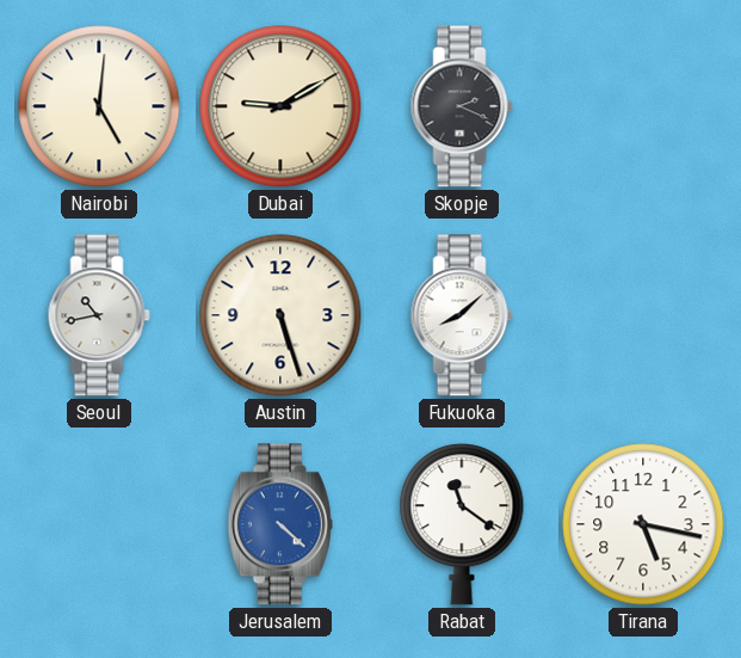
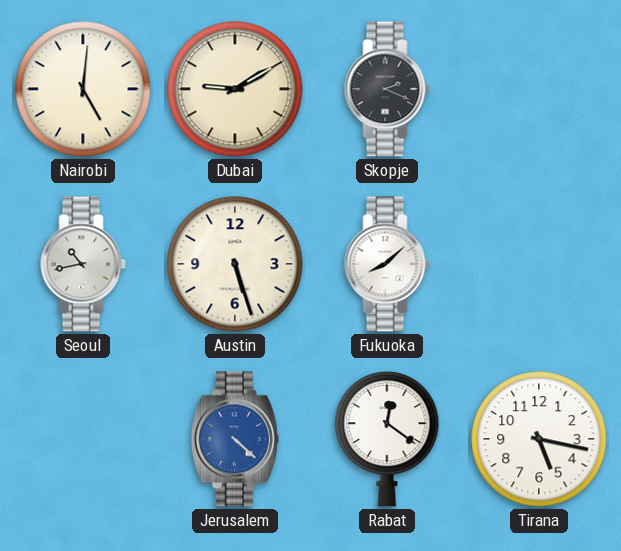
Rabat: 11:21 -> 12:21 (387, 439)
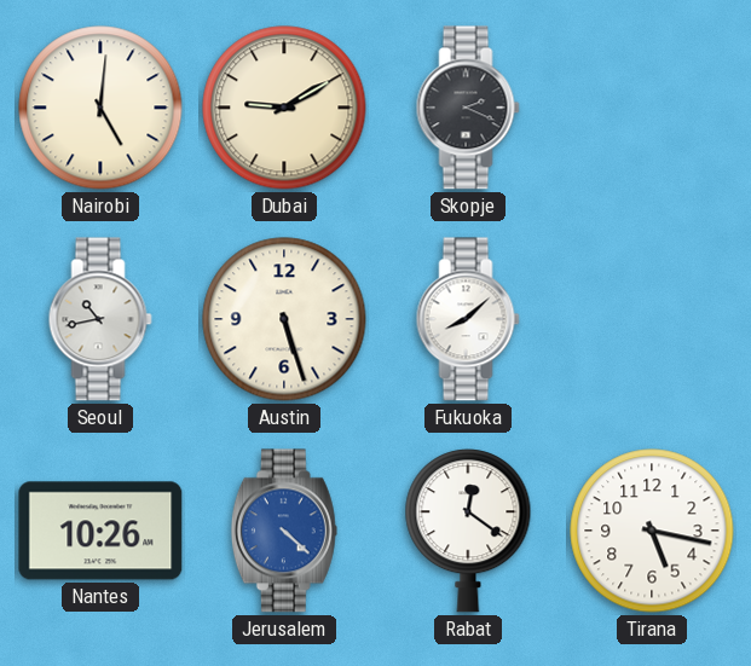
Nantes: none -> 10:26 (100, 531)
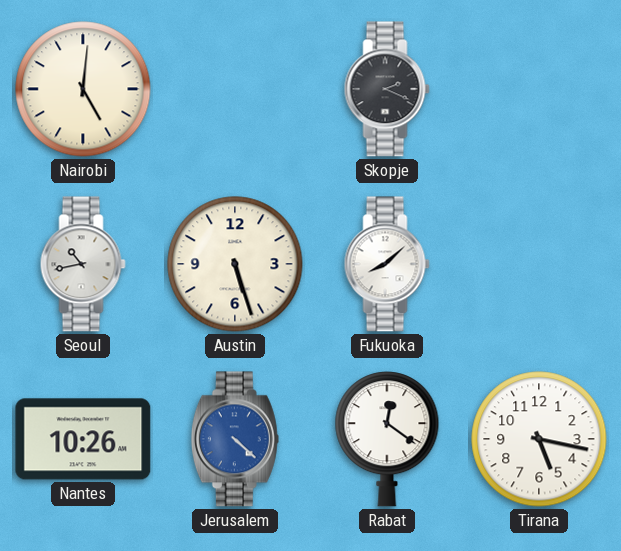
Dubai: 9:10 -> none (284, 108)
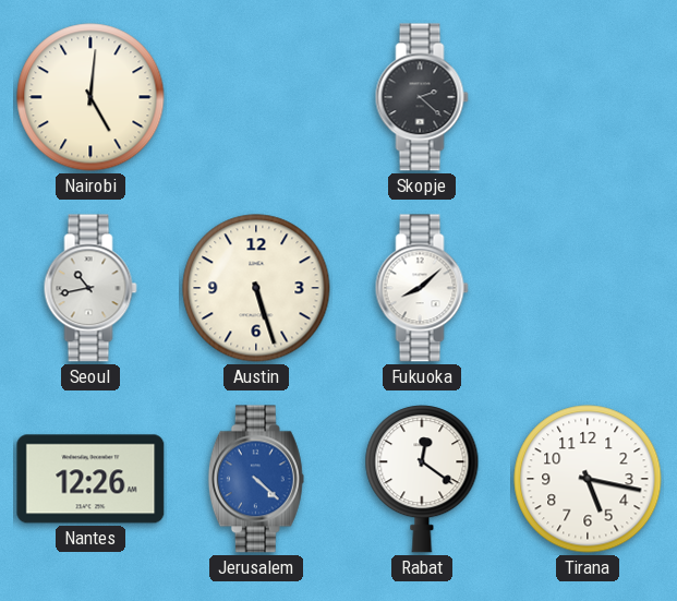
Skopje: 2:19 -> 2:22 (422, 97)
Nantes: 10:26 -> 12:26 (90, 479)
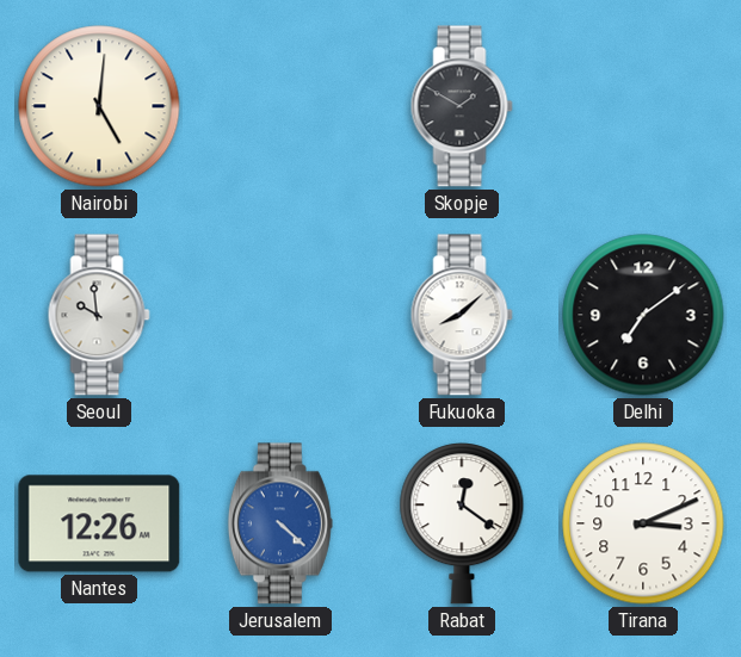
Skopje: 2:22 -> 1:50 (462, 106)
Seoul: 10:43 -> 9:59 (99, 315)
Austin: 5:27 -> none (256, 288)
Delhi: none -> 7:09 (643, 315)
Tirana: 5:17 -> 3:11 (643, 523)
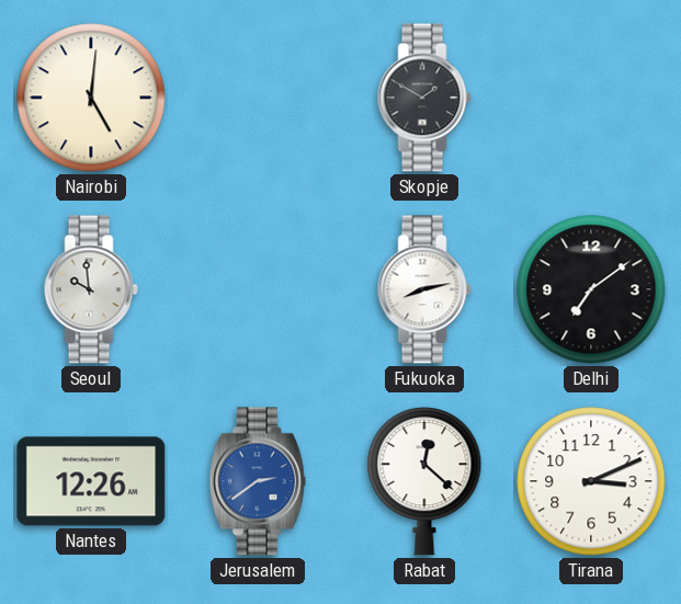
Fukuoka: 8:08 -> 8:13 (424, 289)
Jerusalem: 4:22 -> 2:39 (258, 481)
Rabat: 12:21 -> 12:22 (424, 481)
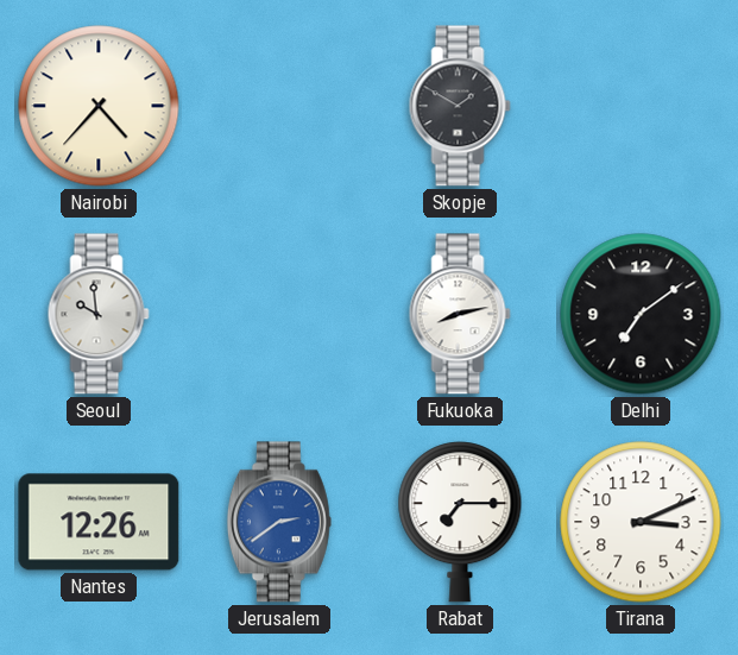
Nairobi: 5:01 -> 4:37 (99, 106)
Rabat: 12:22 -> 7:15 (460, 522)
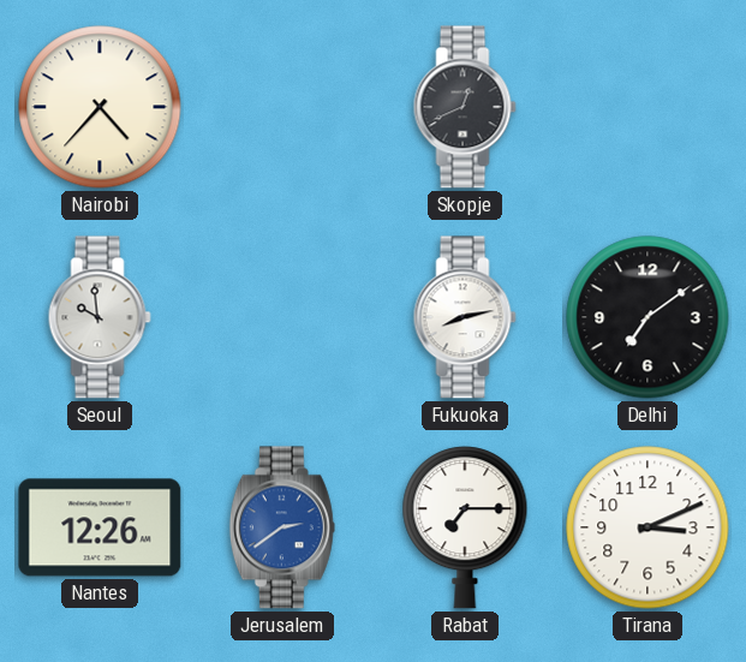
Skopje: 1:50 -> 12:41 (465, 107)
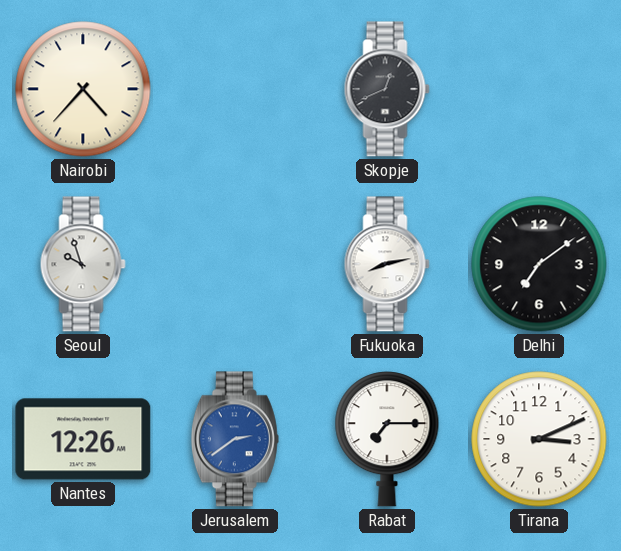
Seoul: 9:59 -> 9:57 (83, 264)
